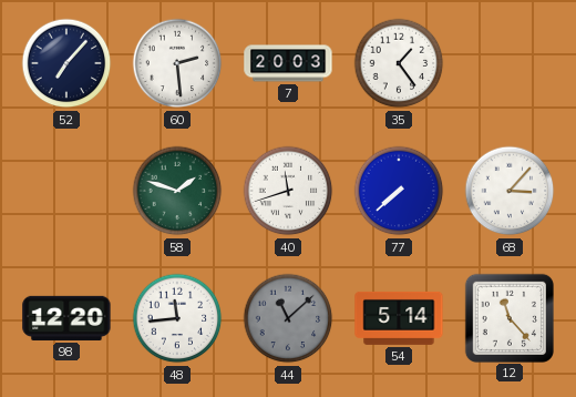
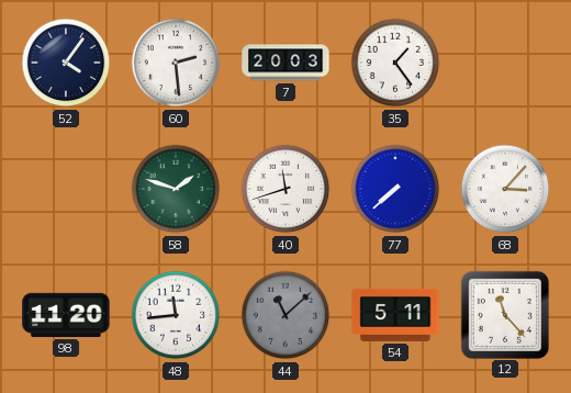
52: 7:07 -> 4:06 (66, 63)
98: 12:20 -> 11:20 (66, 315)
54: 5:14 -> 5:11 (395, 315)
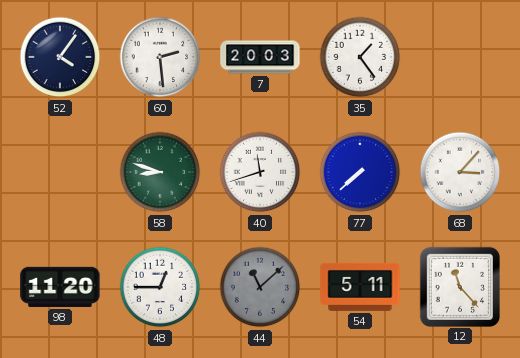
58: 1:48 -> 8:48 (160, 172)
48: 11:44 -> 12:45 (160, 287)
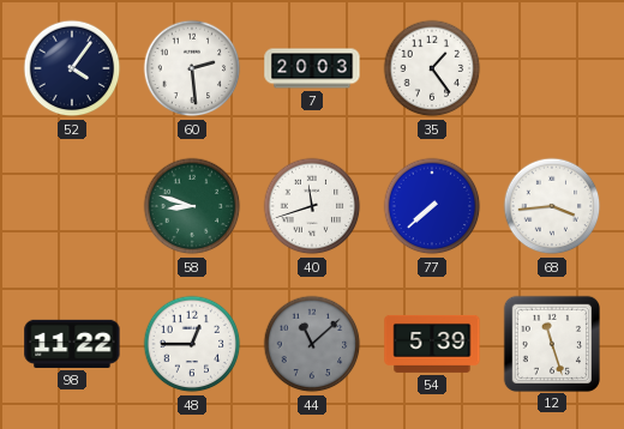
68: 3:07 -> 3:44 (552, 206)
98: 11:20 -> 11:22 (72, 344)
54: 5:11 -> 5:39 (432, 344)
12: 11:23 -> 11:27 (551, 343)
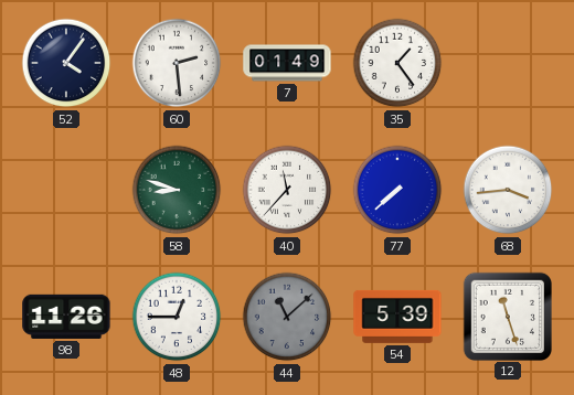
7: 20:03 -> 01:49 (287, 63)
40: 11:42 -> 11:37 (287, 190)
98: 11:22 -> 11:26 (66, 317)
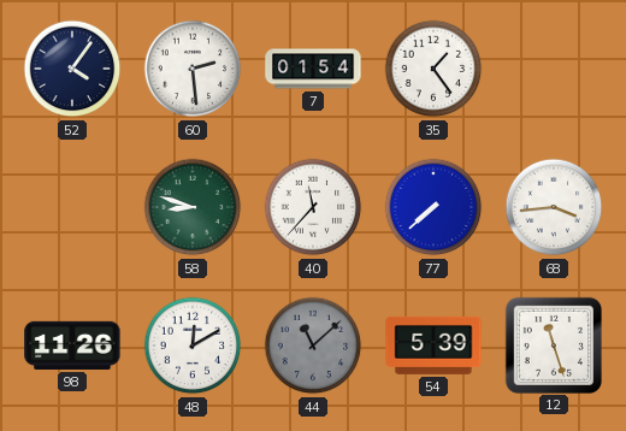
7: 01:49 -> 01:54 (313, 69)
48: 12:45 -> 12:10 (193, 346)
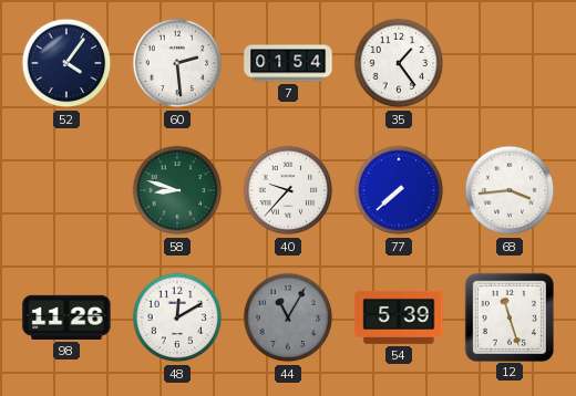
40: 11:37 -> 9:37 (288, 190)
44: 11:08 -> 11:05 (288, 317)
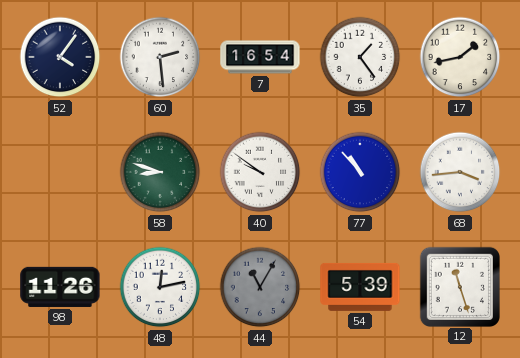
7: 01:54 -> 16:54 (260, 57)
17: none -> 1:43 (460, 57)
40: 9:37 -> 9:51 (260, 172)
77: 7:38 -> 10:53 (360, 172)
48: 12:10 -> 12:13 (160, 287)
